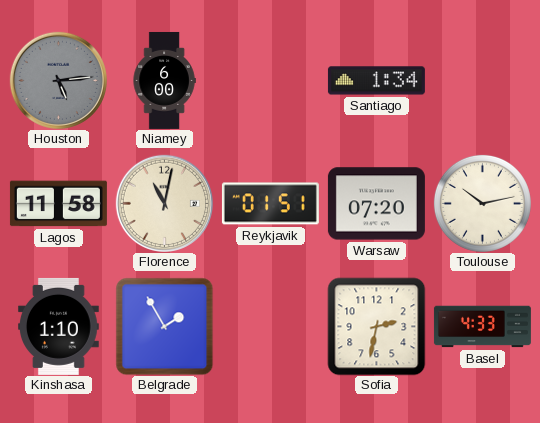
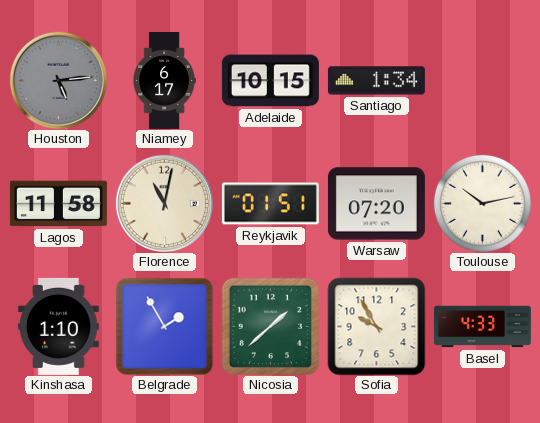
Niamey: 6:00 -> 6:17 (164, 80)
Adelaide: none -> 10:15 (270, 81)
Nicosia: none -> 1:38 (270, 326)
Sofia: 2:32 -> 9:55 (376, 326)
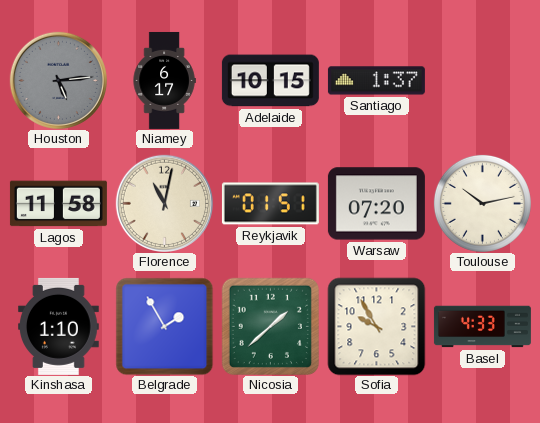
Santiago: 1:34 -> 1:37 (376, 81)
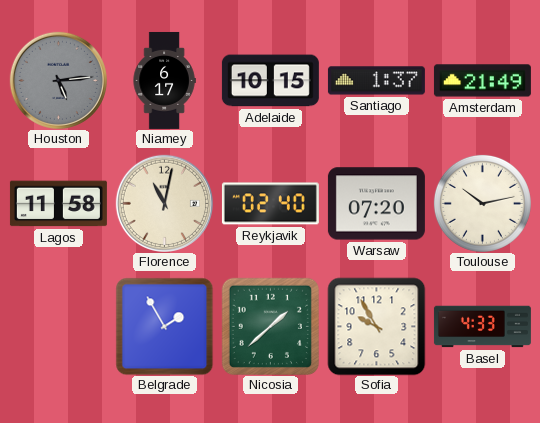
Amsterdam: none -> 21:49 (482, 81)
Reykjavik: 01:51 -> 02:40 (270, 204)
Kinshasa: 1:10 -> none (59, 326)
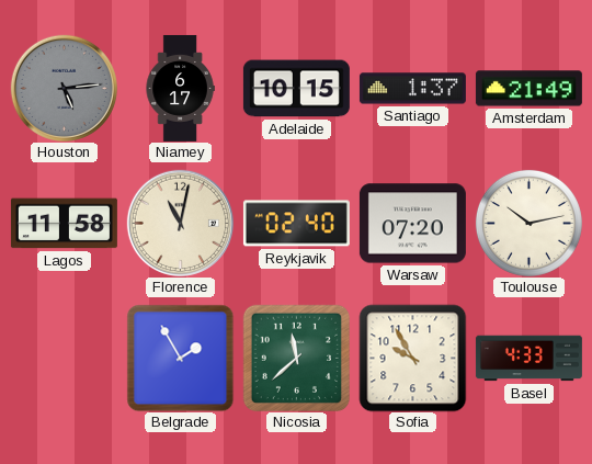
Nicosia: 1:38 -> 11:38 (296, 358)
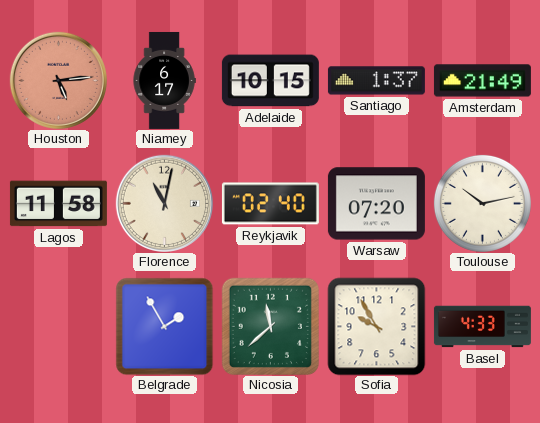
Houston dial: grey -> salmon (58, 80)
